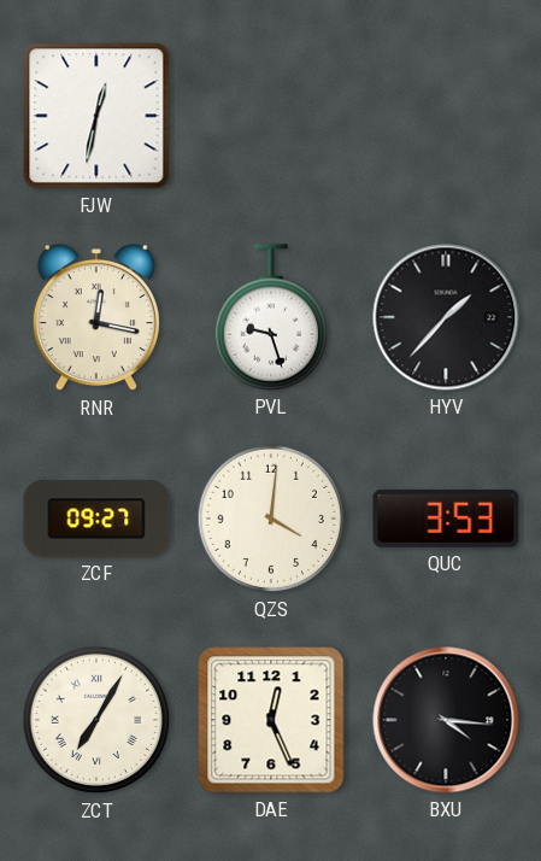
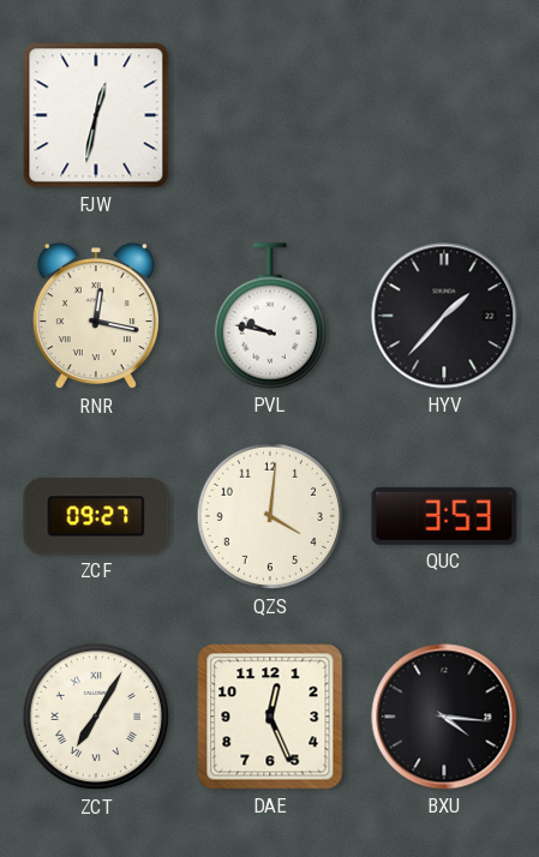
PVL: 9:27 -> 9:47 (269, 316)
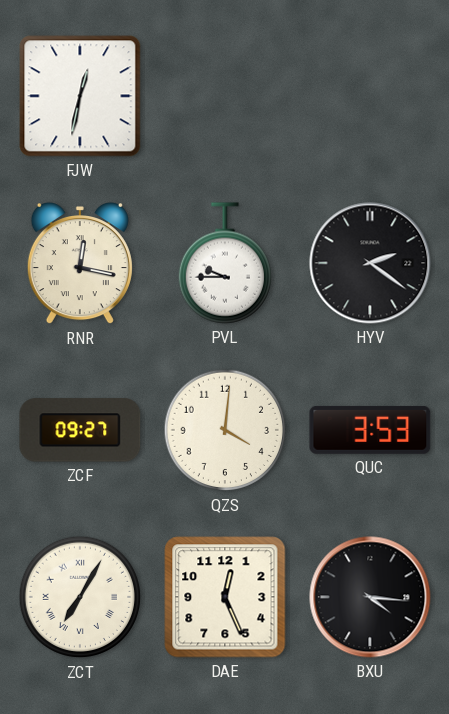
PVL: 9:47 -> 9:45 (224, 263)
HYV: 1:37 -> 2:21 (370, 263)
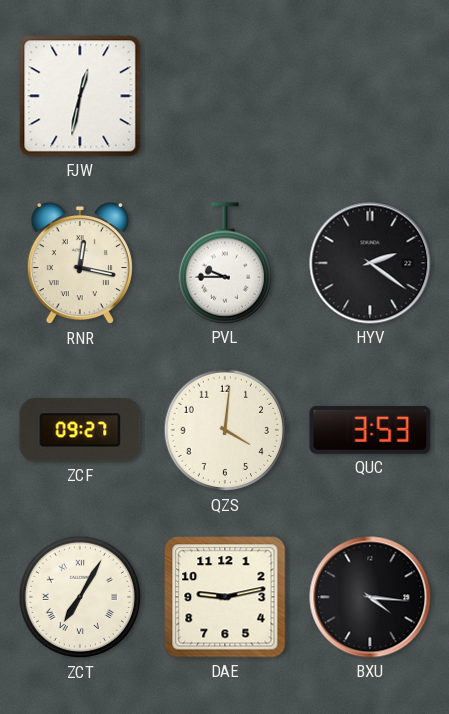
DAE: 12:26 -> 9:13 (225, 597)
